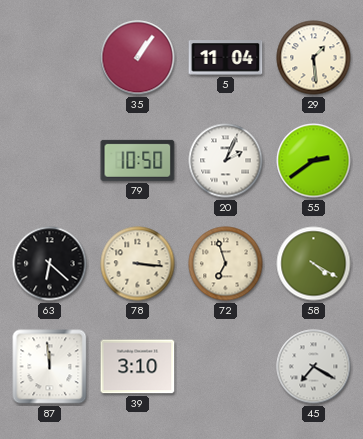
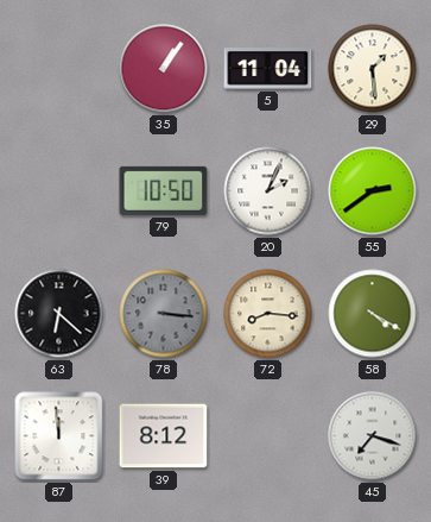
78 dial: cream -> grey (164, 314)
72: 6:57 -> 8:16 (268, 314)
39: 3:10 -> 8:12 (164, 436)
45: 7:20 -> 7:18 (373, 436)
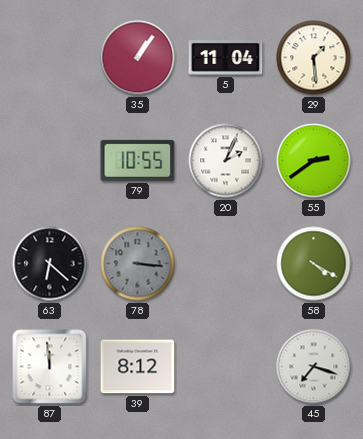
79: 10:50 -> 10:55 (138, 160)
72: 8:16 -> none (268, 314)
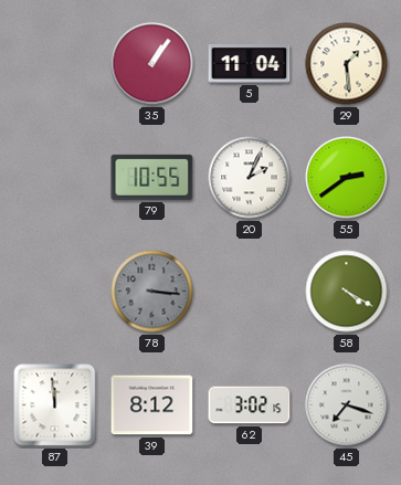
63: 6:22 -> none (50, 264)
62: none -> 3:02 (250, 405)
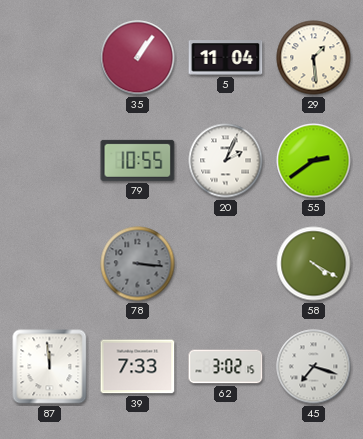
39: 8:12 -> 7:33 (138, 367)
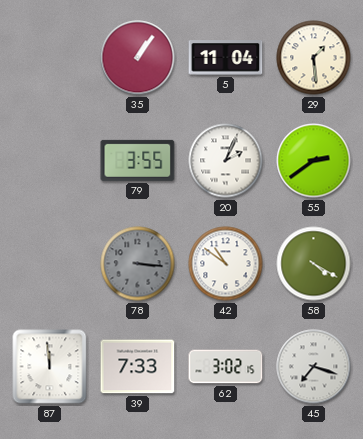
79: 10:55 -> 3:55 (138, 160)
42: none -> 10:51 (226, 264)
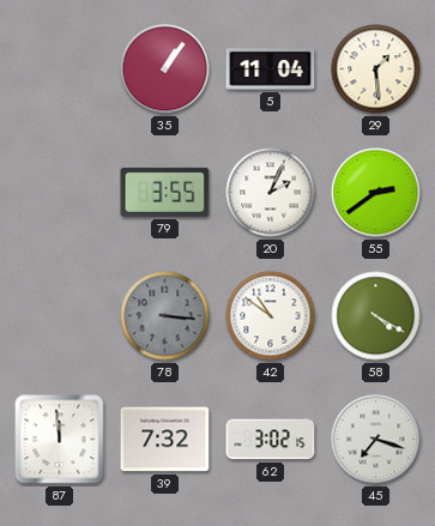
39: 7:33 -> 7:32 (165, 440)
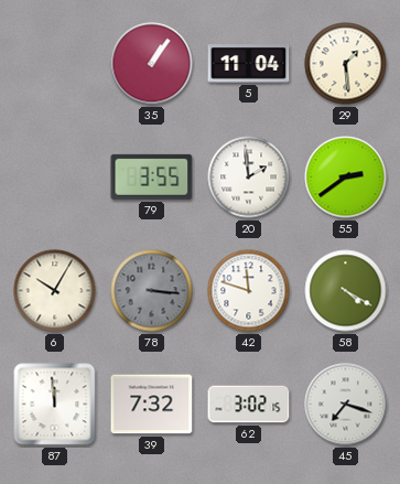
20: 2:04 -> 1:59 (249, 178)
6: none -> 10:05 (55, 291)
42: 10:51 -> 11:48 (249, 291)
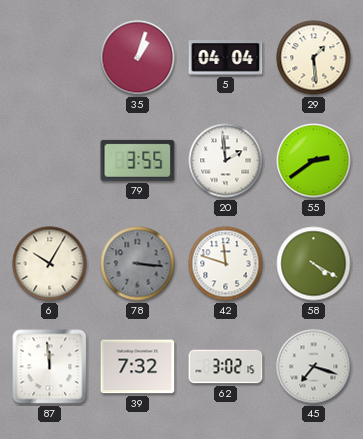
35: 1:06 -> 1:03 (138, 58)
5: 11:04 -> 04:04 (226, 58)
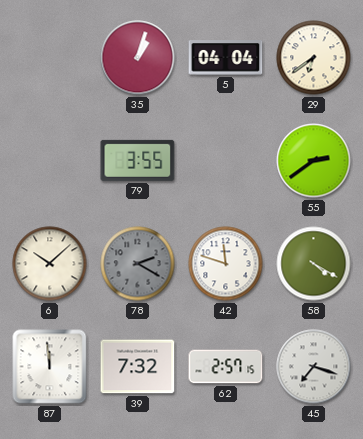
29: 1:29 -> 6:39 (314, 58)
20: 1:59 -> none (226, 161)
6: 10:05 -> 10:08 (50, 264)
78: 3:16 -> 2:20 (138, 264)
62: 3:02 -> 2:57 (226, 367)
